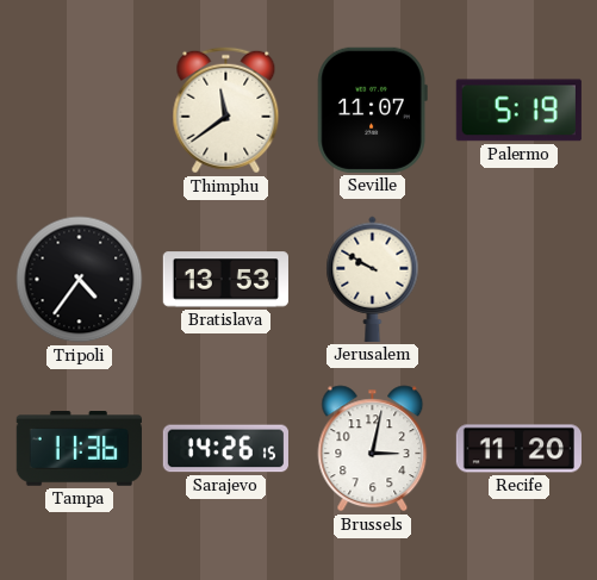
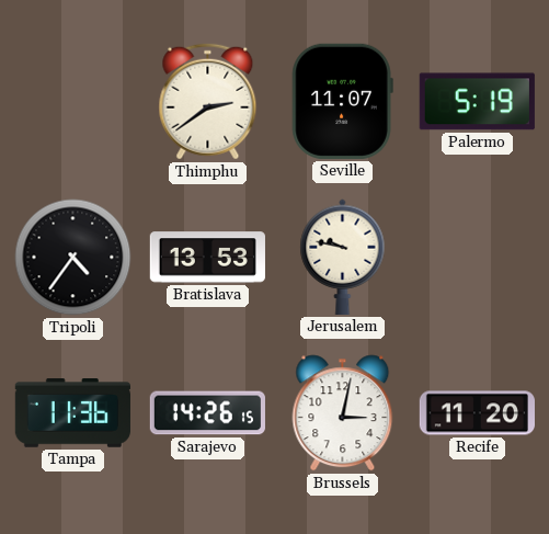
Thimphu: 11:39 -> 2:39 (208, 102)
Jerusalem: 9:50 -> 9:47 (343, 257)
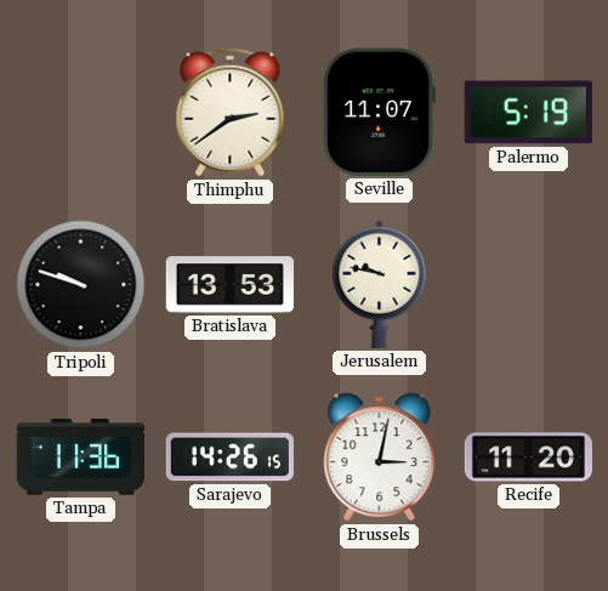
Tripoli: 4:36 -> 9:48 (81, 285)
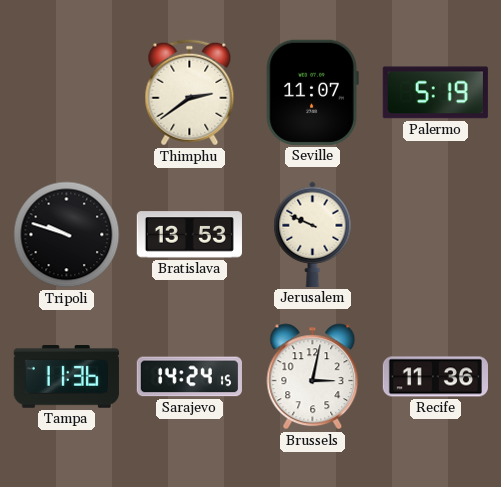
Jerusalem: 9:47 -> 9:49 (313, 234)
Sarajevo: 14:26 -> 14:24 (189, 377)
Recife: 11:20 -> 11:36 (435, 377)
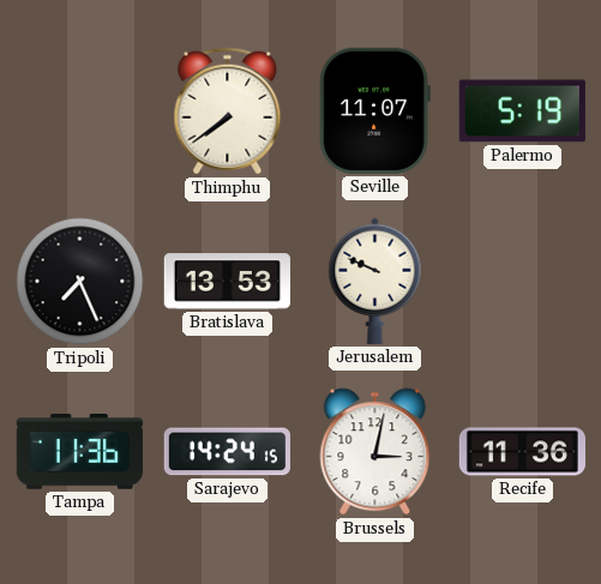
Thimphu: 2:39 -> 7:39 (228, 112)
Tripoli: 9:48 -> 7:26 (80, 282)
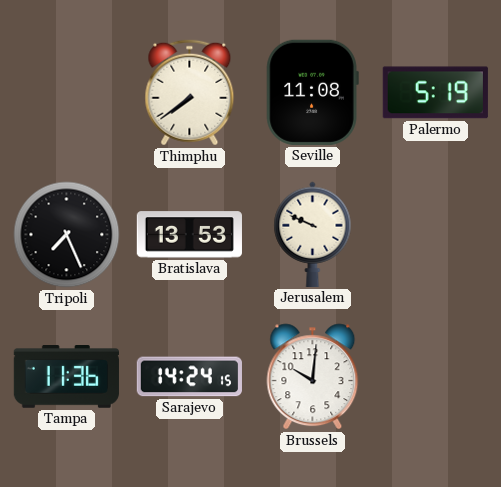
Seville: 11:07 -> 11:08 (312, 92)
Brussels: 3:02 -> 10:01 (313, 377)
Recife: 11:36 -> none (522, 452)
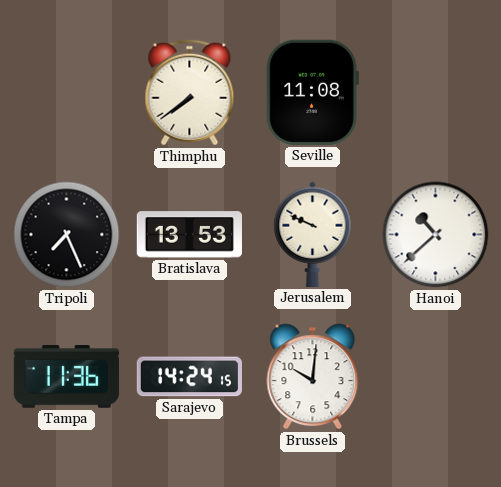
Palermo: 5:19 -> none (435, 93)
Hanoi: none -> 10:38 (436, 235)
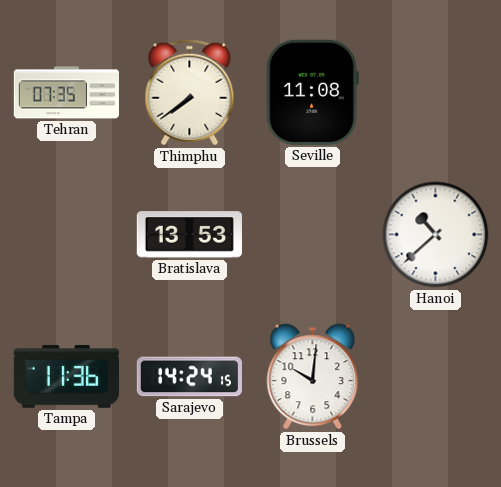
Tehran: none -> 07:35 (66, 93)
Tripoli: 7:26 -> none (67, 235)
Jerusalem: 9:49 -> none (313, 234)
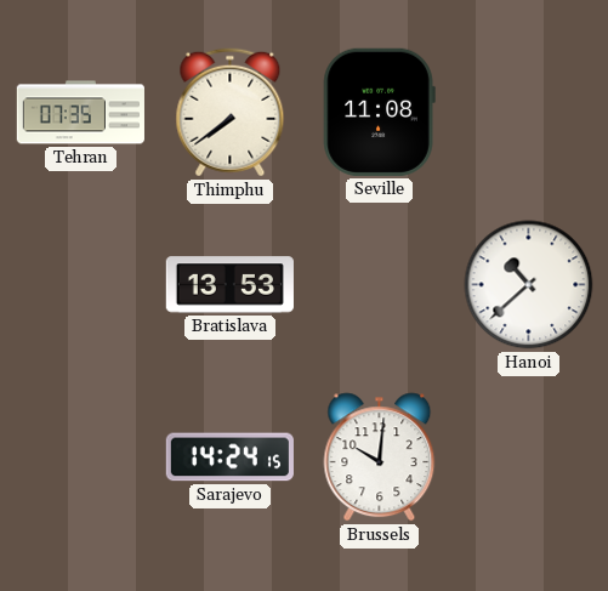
Tampa: 11:36 -> none (66, 377)
